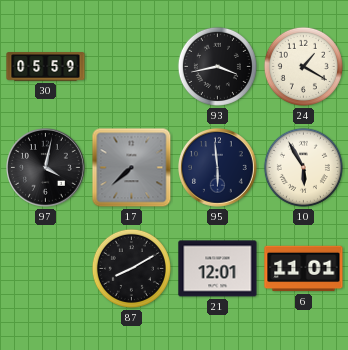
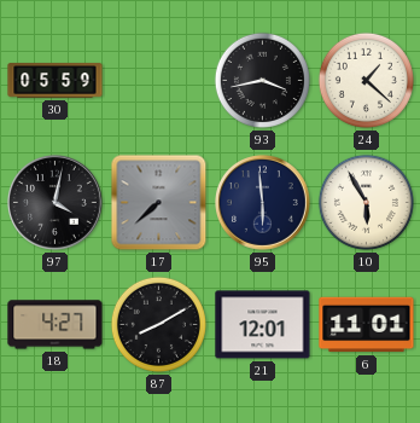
24: 1:20 -> 1:22 (366, 80)
18: none -> 4:27 (56, 325)
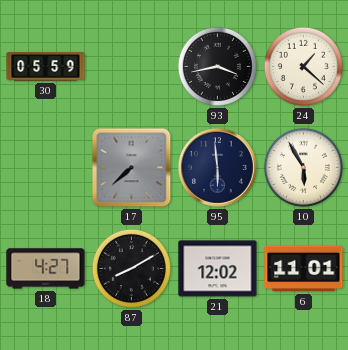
97: 4:02 -> none (56, 203)
21: 12:01 -> 12:02 (218, 269)
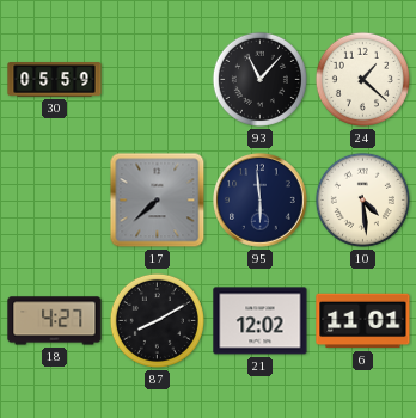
93: 3:43 -> 11:07 (259, 79)
10: 5:55 -> 4:29 (362, 199)
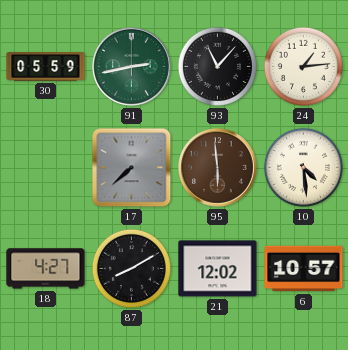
91: none -> 2:43 (132, 67)
24: 1:22 -> 1:14 (303, 66)
95 dial: navy -> brown (218, 168)
6: 11:01 -> 10:57 (304, 269)
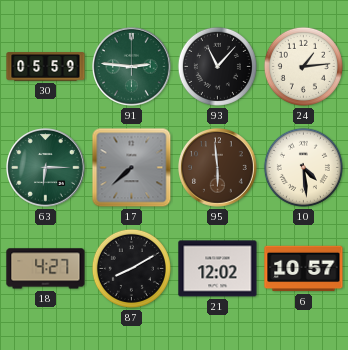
91: 2:43 -> 2:46 (132, 67)
63: none -> 6:15 (46, 168)
